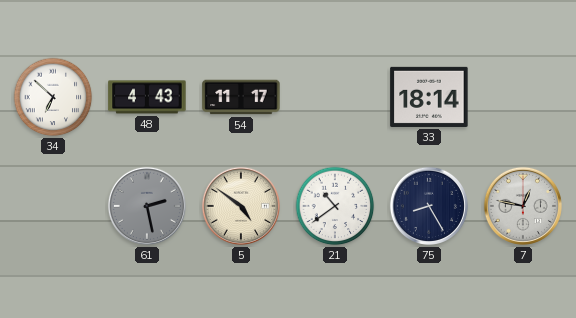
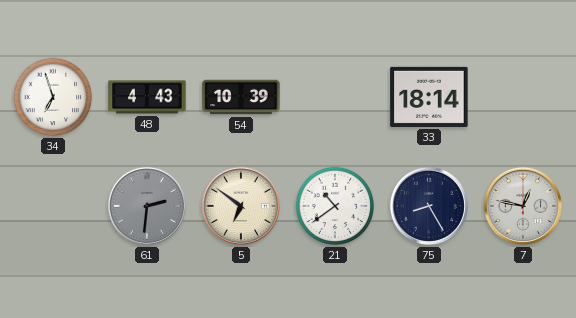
34: 6:52 -> 6:57 (53, 97)
54: 11:17 -> 10:39 (241, 97)
61: 2:28 -> 2:31 (147, 206)
5: 4:51 -> 6:51 (241, 206)
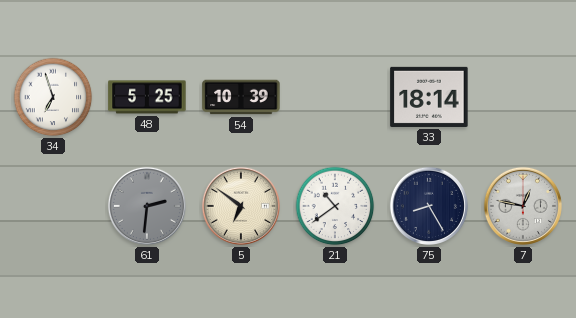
48: 4:43 -> 5:25 (147, 97)
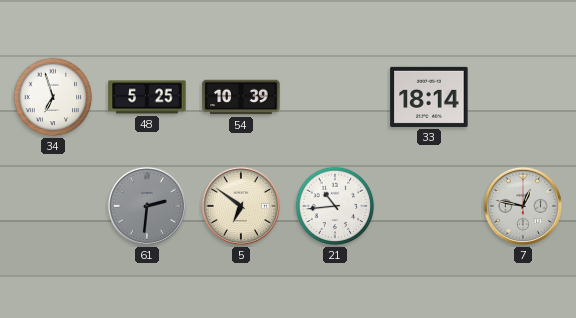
21: 10:39 -> 10:44 (335, 206)
75: 8:25 -> none (429, 206)
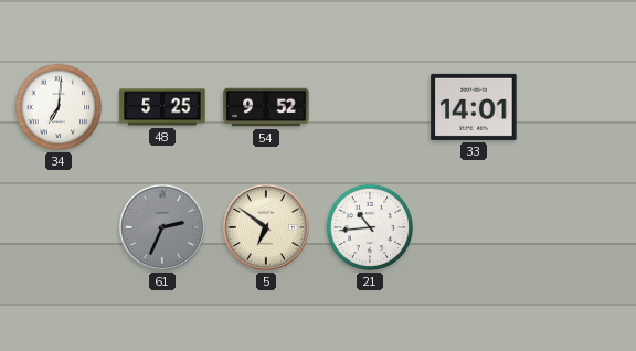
34: 6:57 -> 7:01 (59, 107)
54: 10:39 -> 9:52 (266, 107)
33: 18:14 -> 14:01 (474, 107)
61: 2:31 -> 2:34 (162, 227)
7: 12:47 -> none (523, 206)
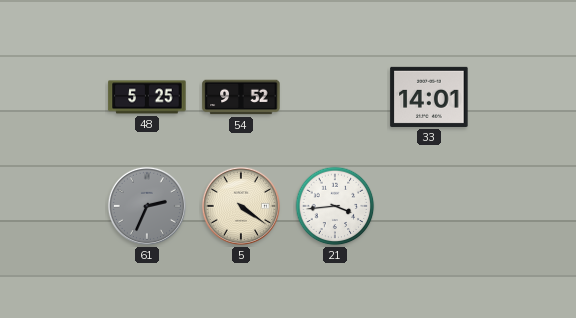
34: 7:01 -> none (59, 107)
5: 6:51 -> 4:21 (241, 206)
21: 10:44 -> 3:44 (335, 206)
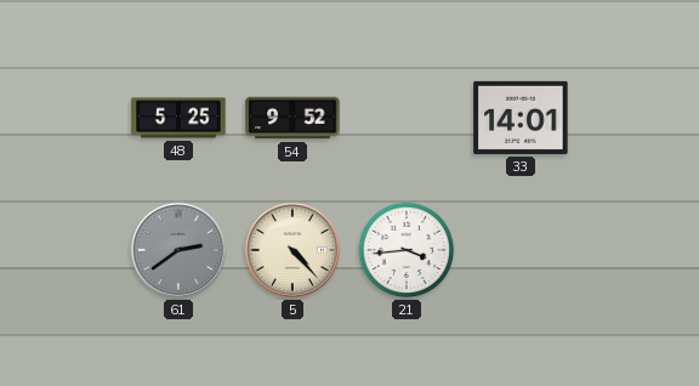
61: 2:34 -> 2:39 (178, 250)
5: 4:21 -> 4:23 (292, 250)
